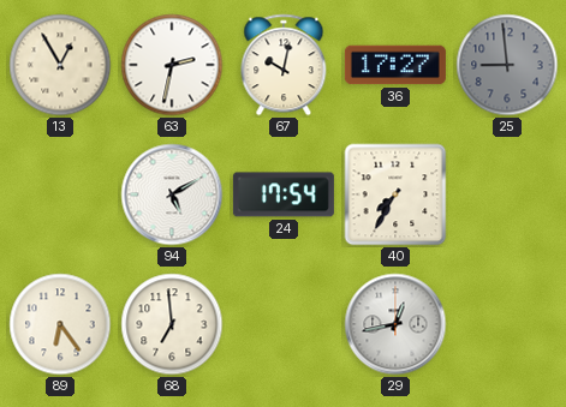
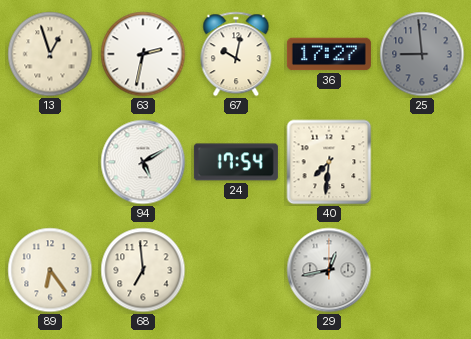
13: 12:55 -> 12:57 (50, 54)
40: 7:35 -> 7:31 (329, 162)
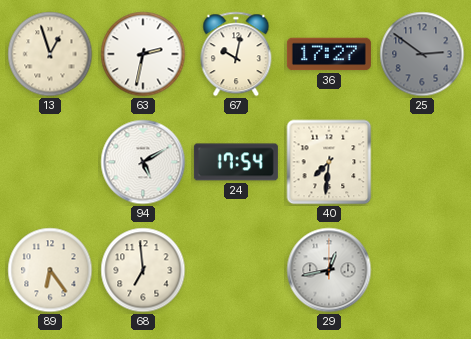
25: 8:59 -> 2:51 (422, 54)
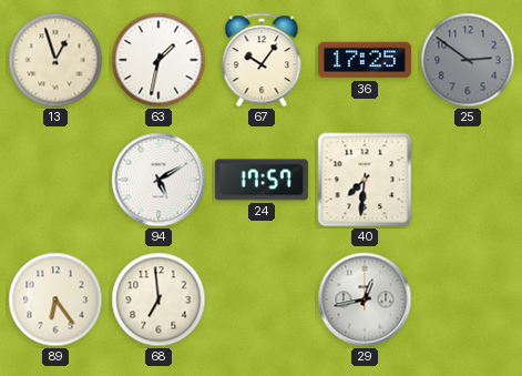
63: 2:32 -> 1:32 (158, 60)
67: 10:02 -> 10:06 (262, 60)
36: 17:27 -> 17:25 (365, 60)
24: 17:54 -> 17:57 (262, 180)
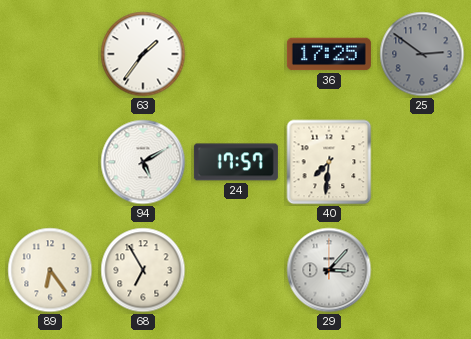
13: 12:57 -> none (55, 60)
63: 1:32 -> 1:36 (143, 54)
67: 10:06 -> none (262, 60)
68: 6:59 -> 6:55 (143, 270)
29: 12:43 -> 3:07 (329, 270)
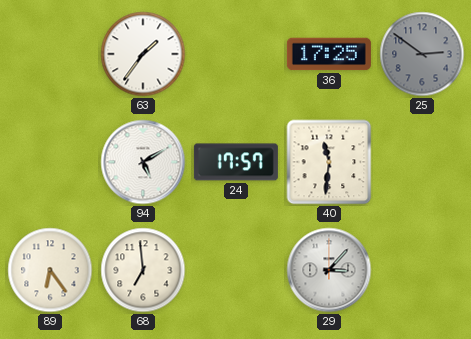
40: 7:31 -> 11:31 (329, 162)
68: 6:55 -> 6:59 (143, 270)
